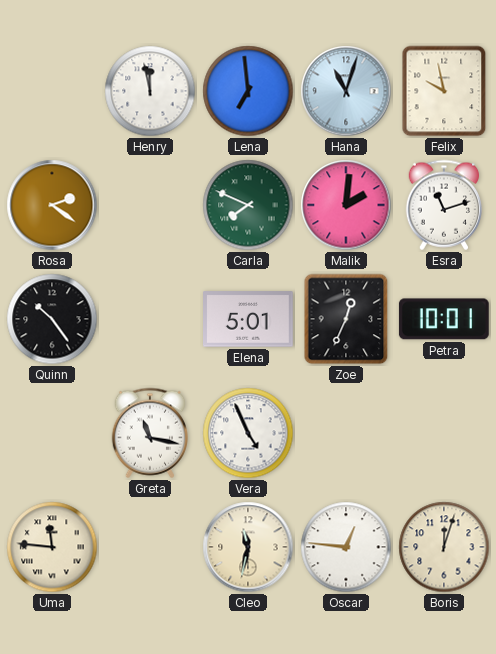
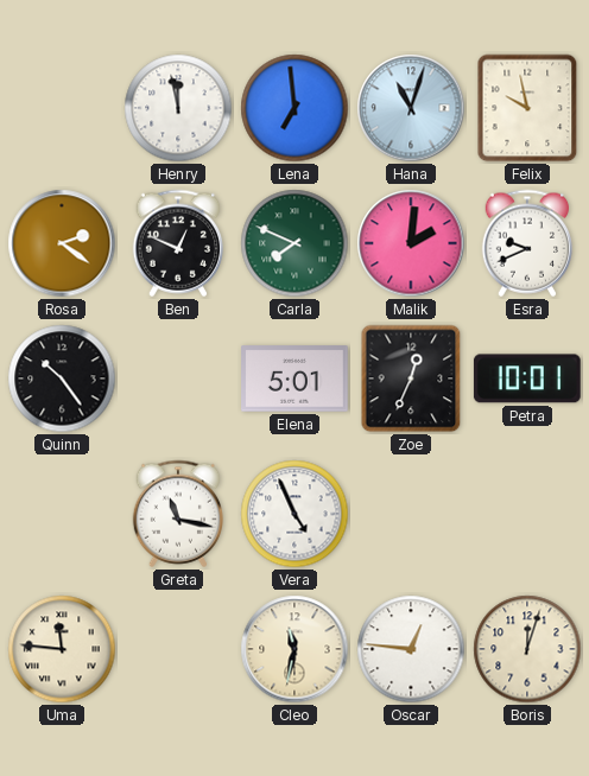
Ben: none -> 12:49 (177, 243)
Esra: 11:12 -> 9:41 (526, 243)
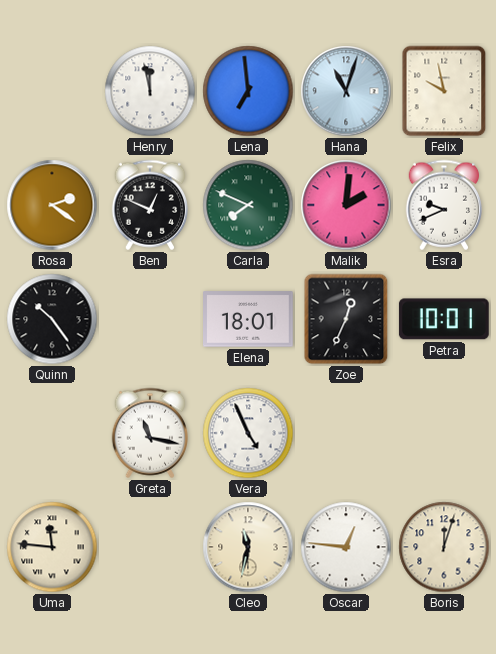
Elena: 5:01 -> 18:01 (249, 319)
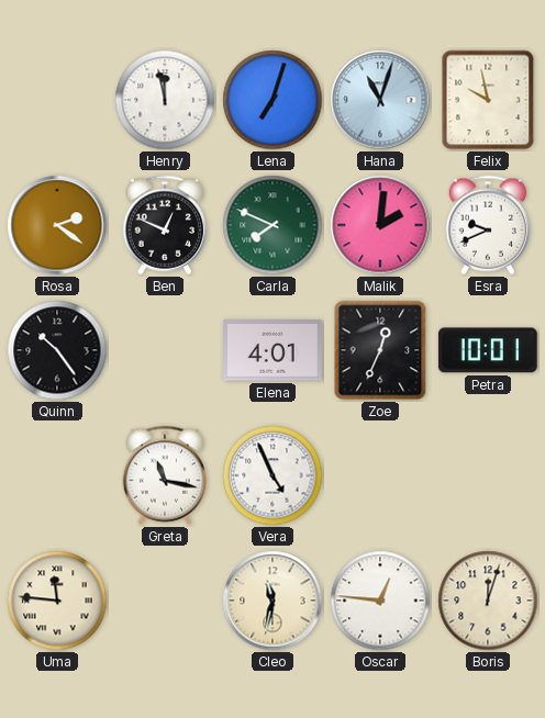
Lena: 6:59 -> 7:03 (272, 100)
Elena: 18:01 -> 4:01 (274, 350)
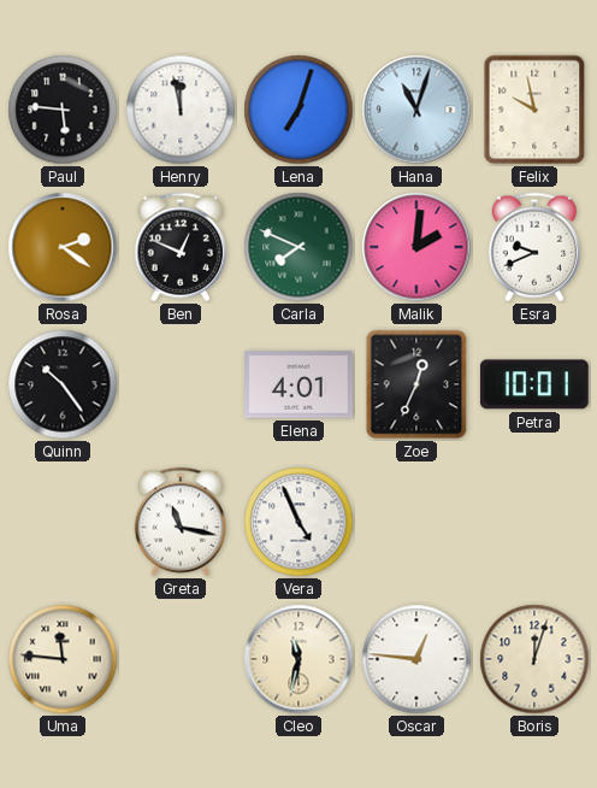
Paul: none -> 5:46 (63, 110)
